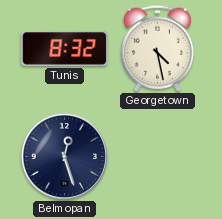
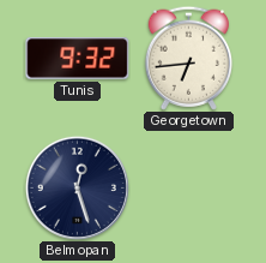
Tunis: 8:32 -> 9:32 (78, 59)
Georgetown: 4:28 -> 6:44 (188, 58)
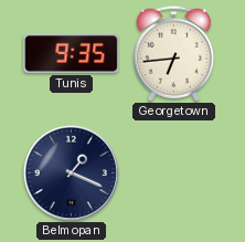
Tunis: 9:32 -> 9:35 (72, 54)
Belmopan: 12:27 -> 1:19 (71, 172)
